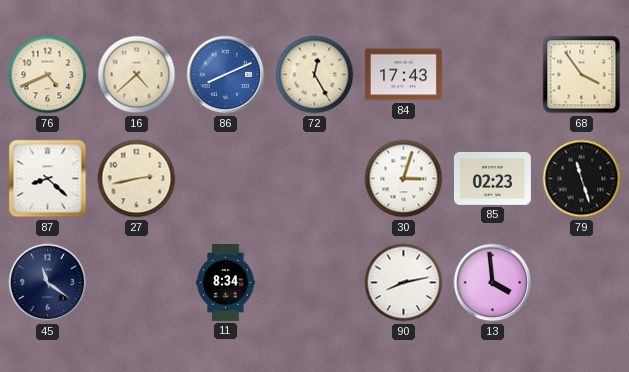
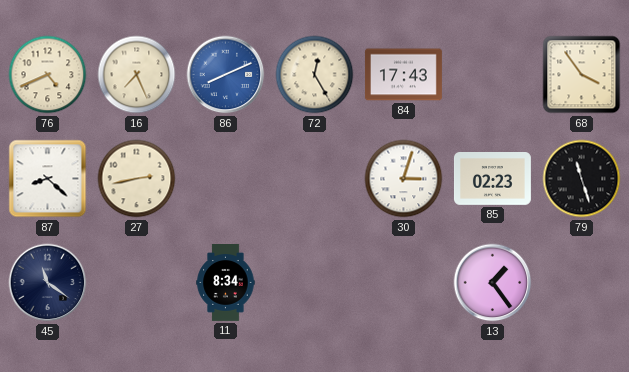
16: 4:38 -> 7:26 (137, 75)
90: 8:13 -> none (404, 283)
13: 3:59 -> 1:24 (493, 283)
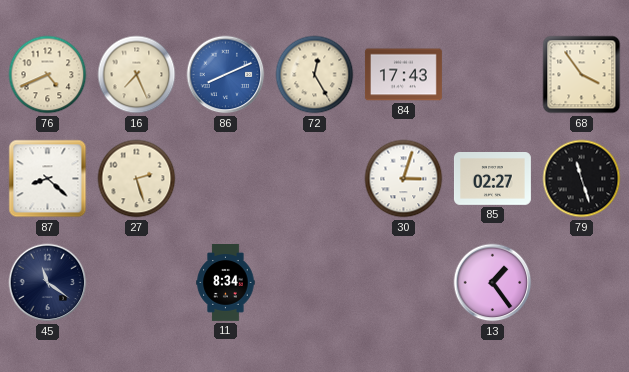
27: 2:43 -> 2:27 (137, 179)
85: 02:23 -> 02:27 (492, 179)
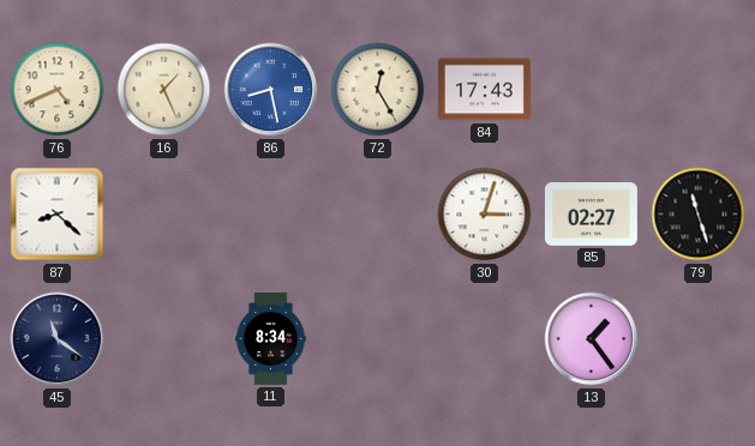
16: 7:26 -> 1:26 (164, 90)
86: 8:11 -> 8:28 (271, 90)
68: 3:54 -> none (582, 75)
27: 2:27 -> none (137, 179)
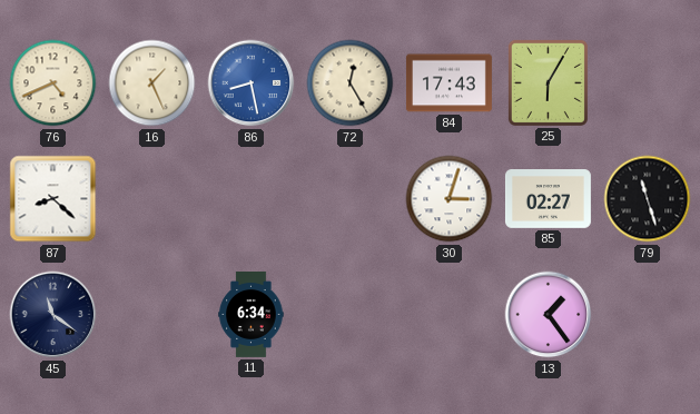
25: none -> 6:05 (548, 82)
11: 8:34 -> 6:34 (252, 315)
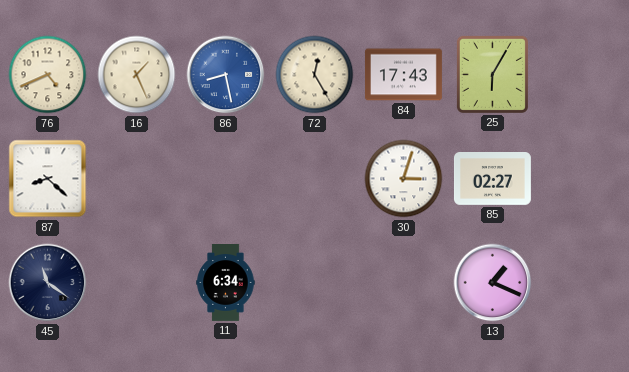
79: 11:27 -> none (648, 199)
13: 1:24 -> 1:19 (493, 283)
